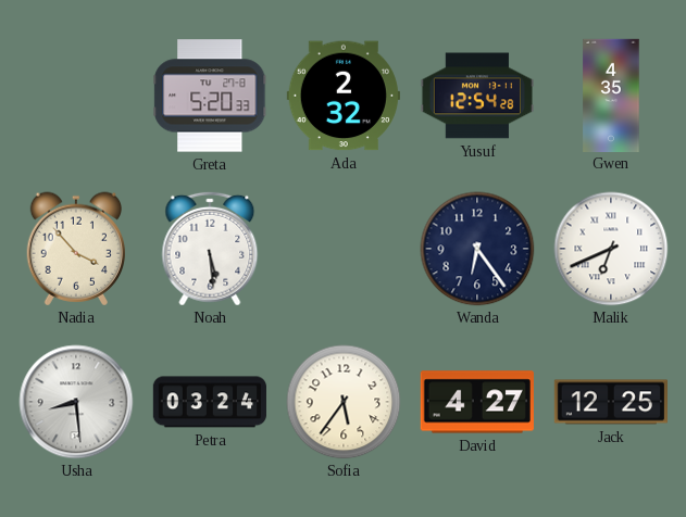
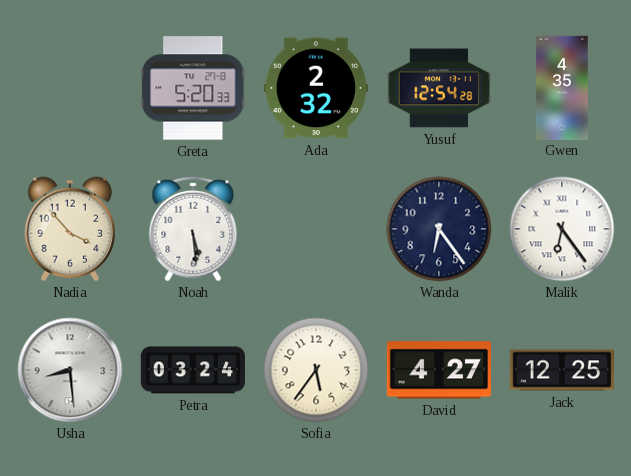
Malik: 6:41 -> 6:24 (562, 229)
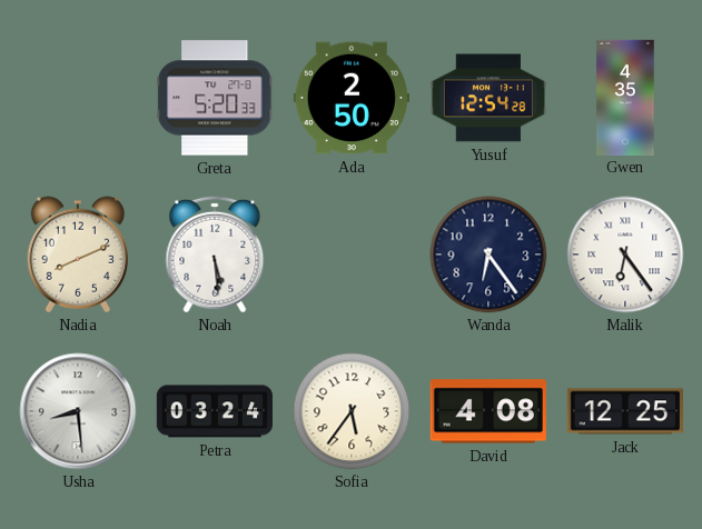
Ada: 2:32 -> 2:50 (352, 98)
Nadia: 3:53 -> 8:11 (77, 254)
David: 4:27 -> 4:08 (488, 411)
